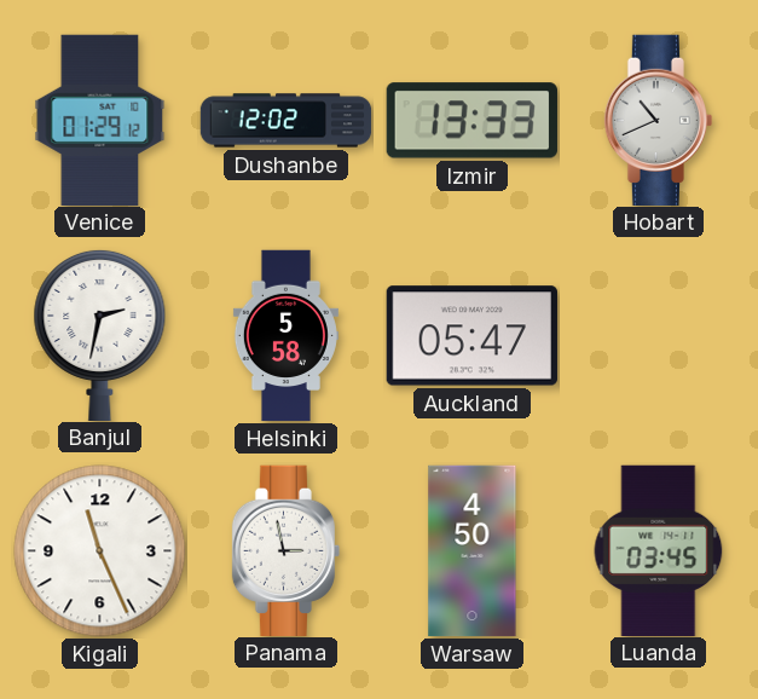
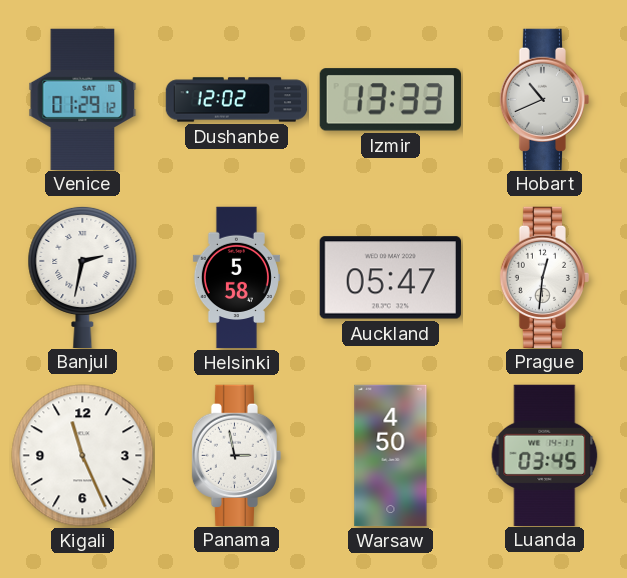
Prague: none -> 12:31 (545, 277)
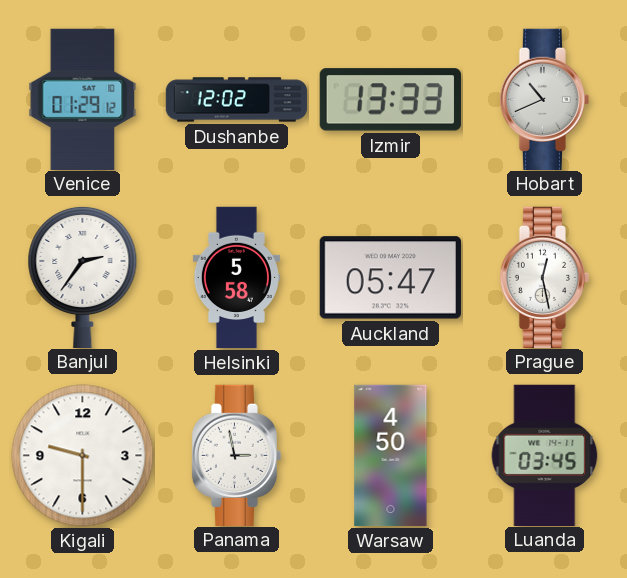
Banjul: 2:32 -> 2:36 (83, 276)
Prague: 12:31 -> 12:28 (545, 277)
Kigali: 11:26 -> 9:30 (83, 456)
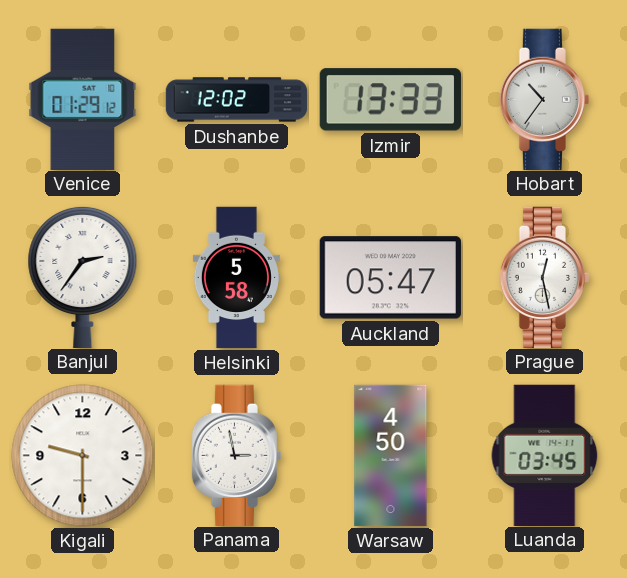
Hobart: 10:41 -> 10:36 (545, 99)
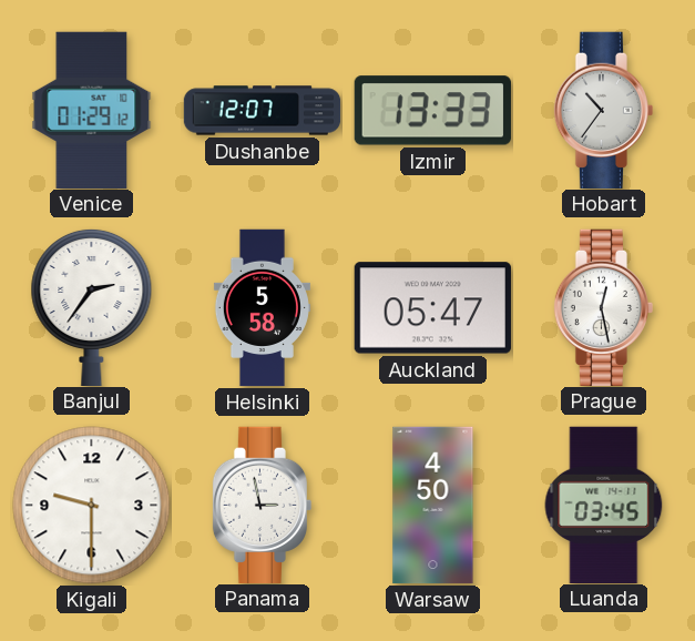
Dushanbe: 12:02 -> 12:07 (263, 111)
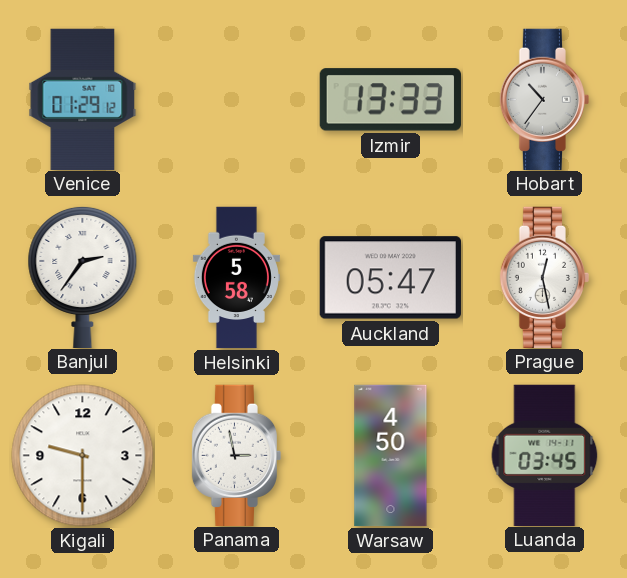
Dushanbe: 12:07 -> none (263, 111)
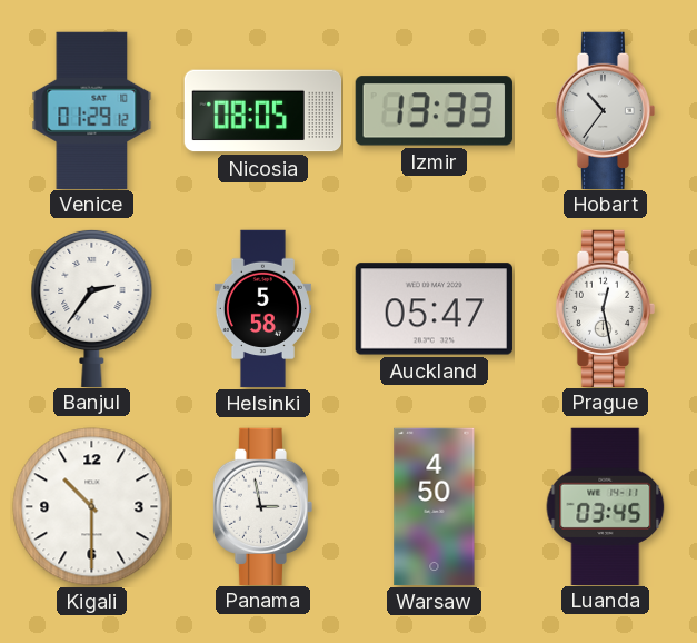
Nicosia: none -> 08:05 (263, 111)
Kigali: 9:30 -> 10:30 (92, 507)
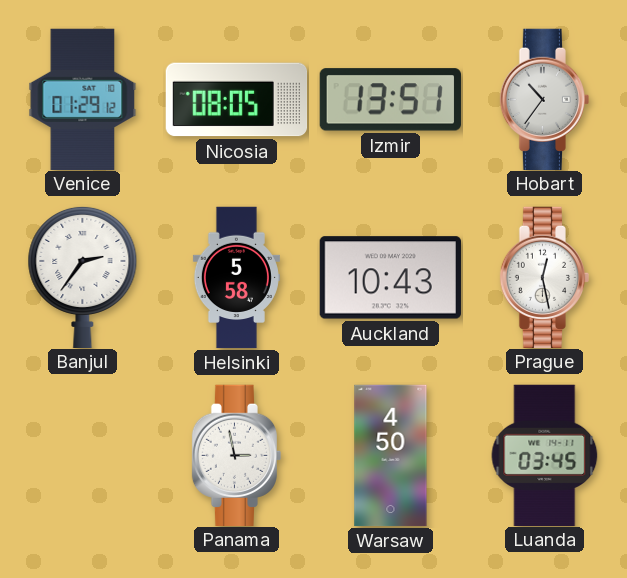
Izmir: 13:33 -> 13:51 (390, 100)
Auckland: 05:47 -> 10:43 (390, 278)
Kigali: 10:30 -> none (92, 507)
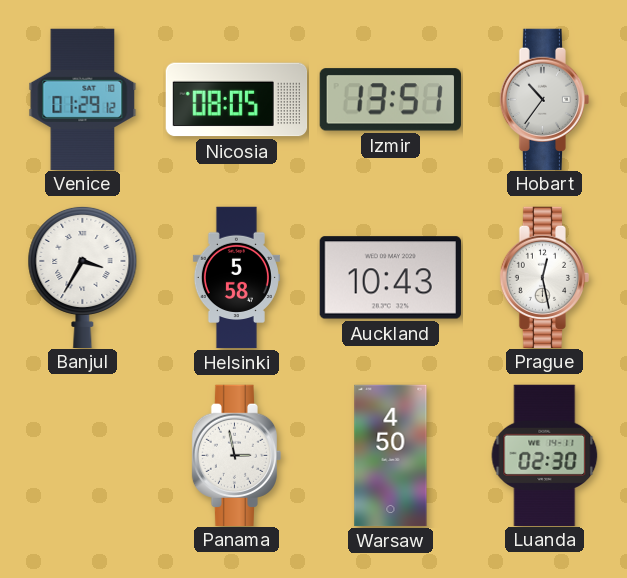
Banjul: 2:36 -> 3:35 (83, 276)
Luanda: 03:45 -> 02:30 (545, 455)
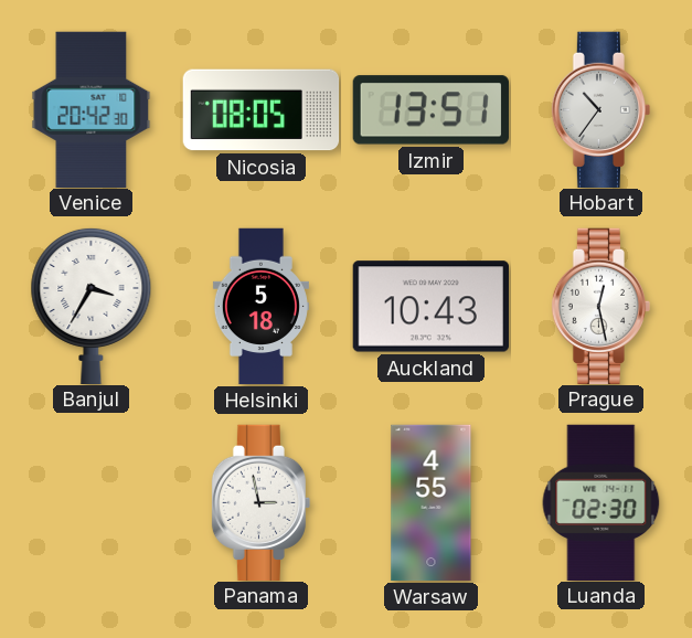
Venice: 01:29 -> 20:42 (92, 109)
Helsinki: 5:58 -> 5:18 (260, 307)
Warsaw: 4:50 -> 4:55 (432, 503)
